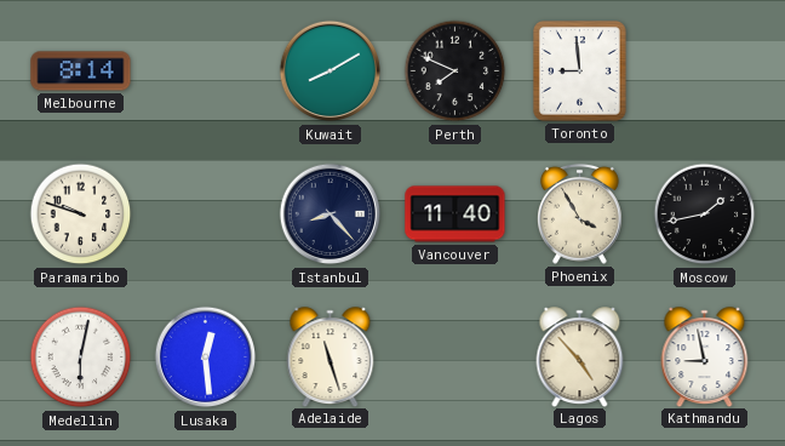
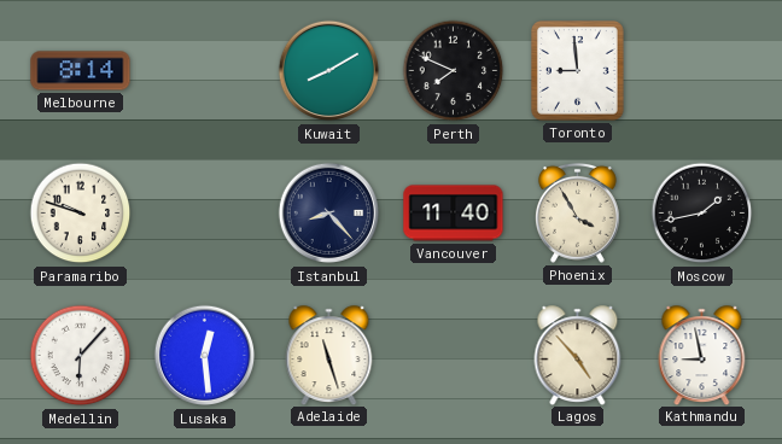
Medellin: 6:02 -> 6:07 (81, 356)
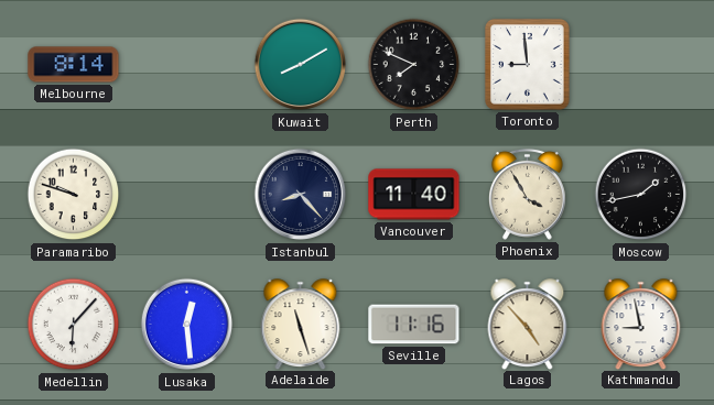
Seville: none -> 11:16 (414, 325)
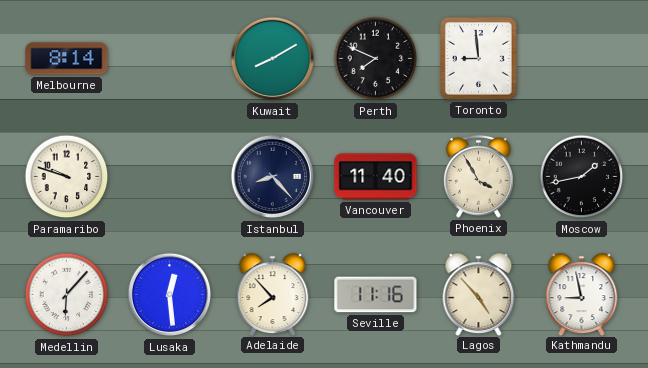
Adelaide: 11:27 -> 7:53 (273, 294)
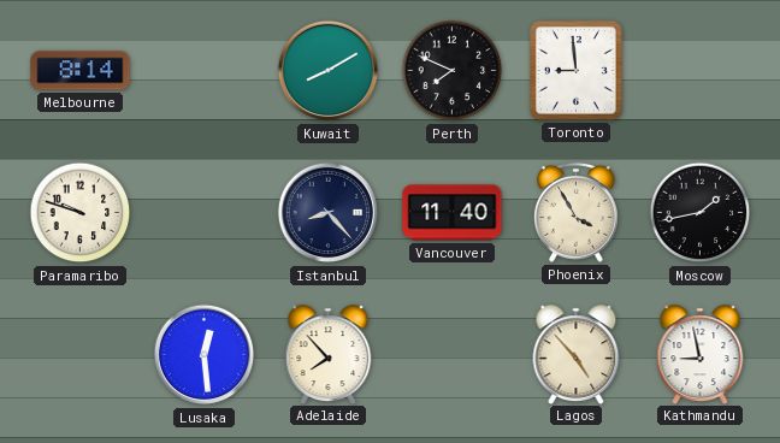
Medellin: 6:07 -> none (67, 295)
Seville: 11:16 -> none (376, 295)
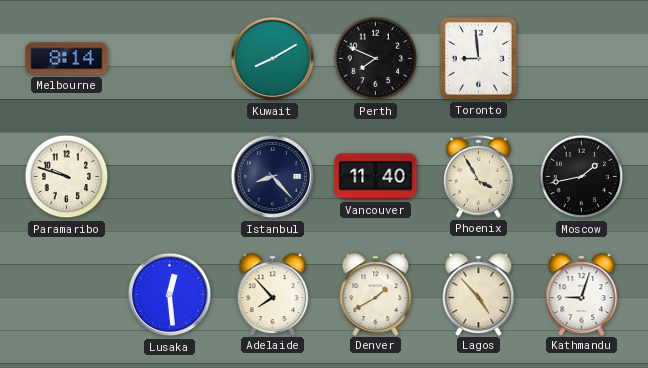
Denver: none -> 1:40 (376, 294)
Kathmandu: 8:58 -> 9:03 (582, 294)
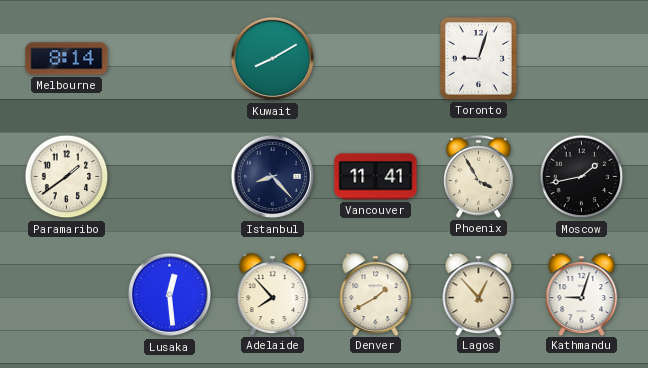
Perth: 7:49 -> none (376, 59)
Toronto: 8:59 -> 9:03 (479, 59)
Paramaribo: 9:48 -> 1:39 (67, 177)
Vancouver: 11:40 -> 11:41 (376, 177)
Lagos: 4:53 -> 12:53 (479, 294)
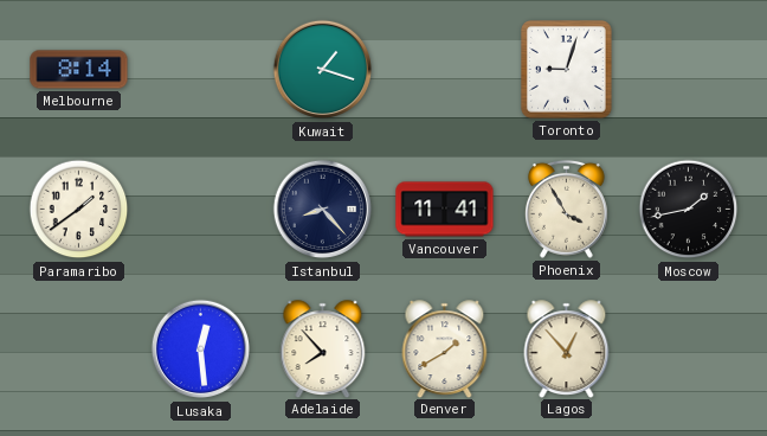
Kuwait: 8:10 -> 1:18 (323, 70)
Kathmandu: 9:03 -> none (582, 294)
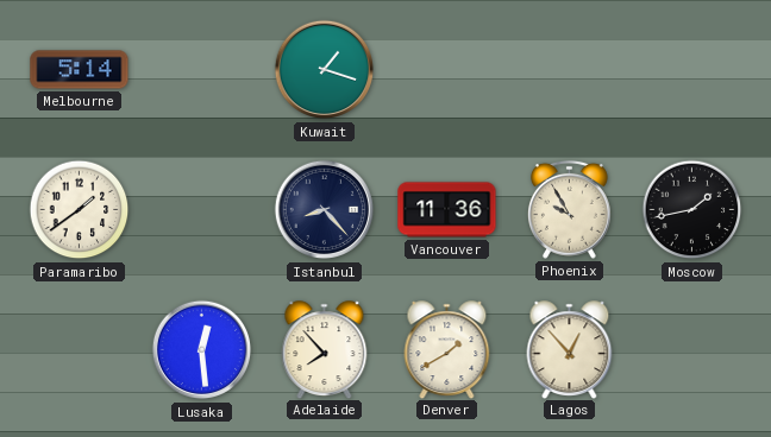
Melbourne: 8:14 -> 5:14 (80, 70)
Toronto: 9:03 -> none (567, 70)
Vancouver: 11:41 -> 11:36 (447, 210)
Phoenix: 3:55 -> 9:55 (569, 209)
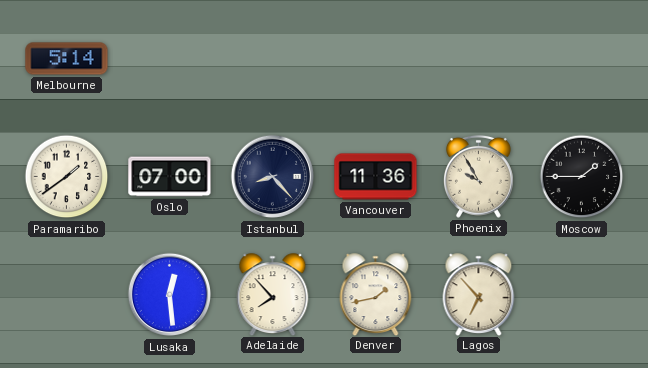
Kuwait: 1:18 -> none (325, 70)
Oslo: none -> 07:00 (170, 177)
Moscow: 1:43 -> 1:45 (582, 177)
Denver: 1:40 -> 1:43 (376, 294)
Lagos: 12:53 -> 6:53 (479, 294)
